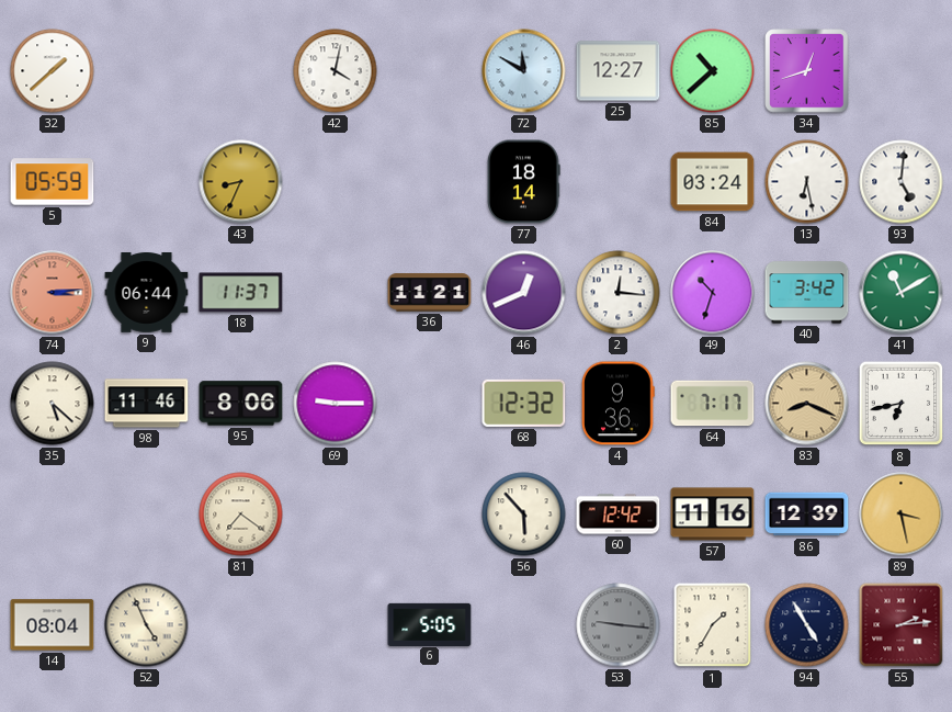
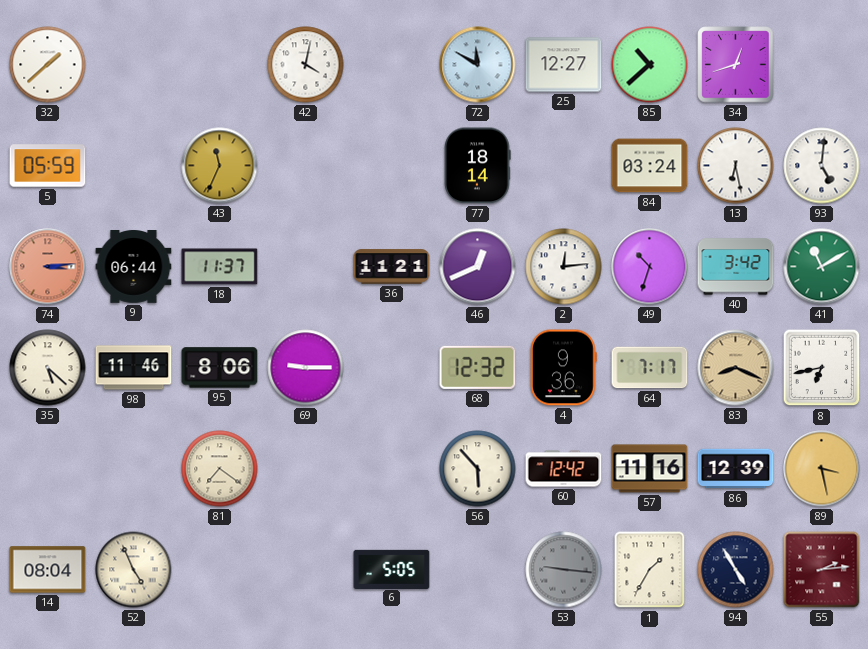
43: 8:34 -> 11:34 (220, 166)
2: 12:16 -> 12:14 (564, 267)
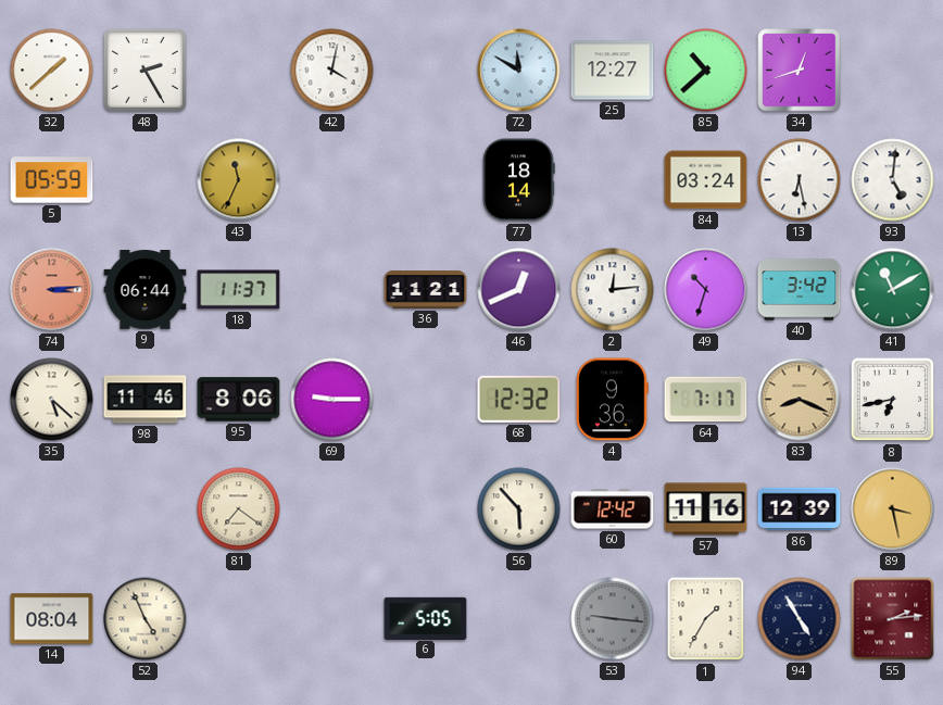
48: none -> 2:25 (144, 70)
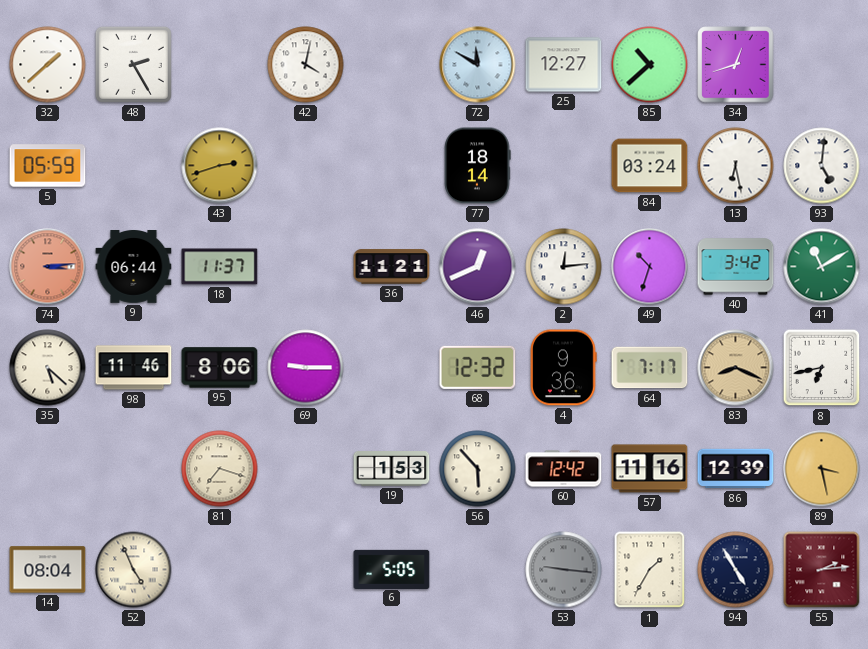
43: 11:34 -> 2:42 (220, 166)
81: 7:21 -> 7:18 (220, 469)
19: none -> 1:53 (392, 469)
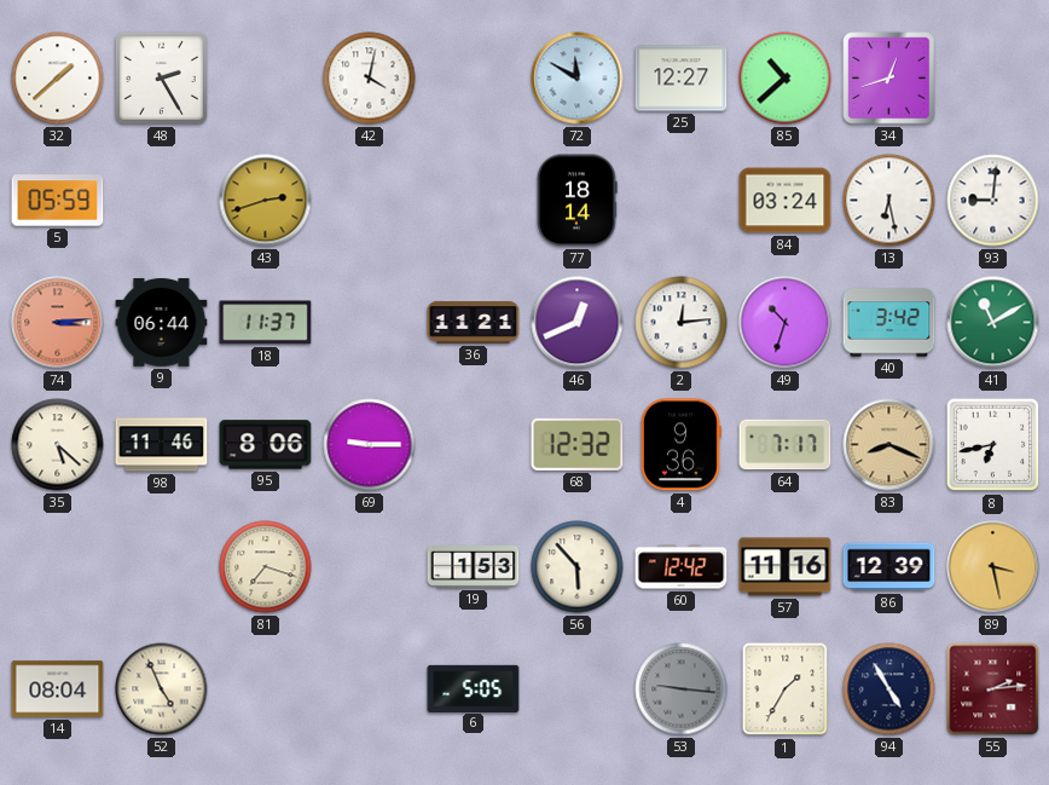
93: 5:01 -> 9:01 (993, 201)
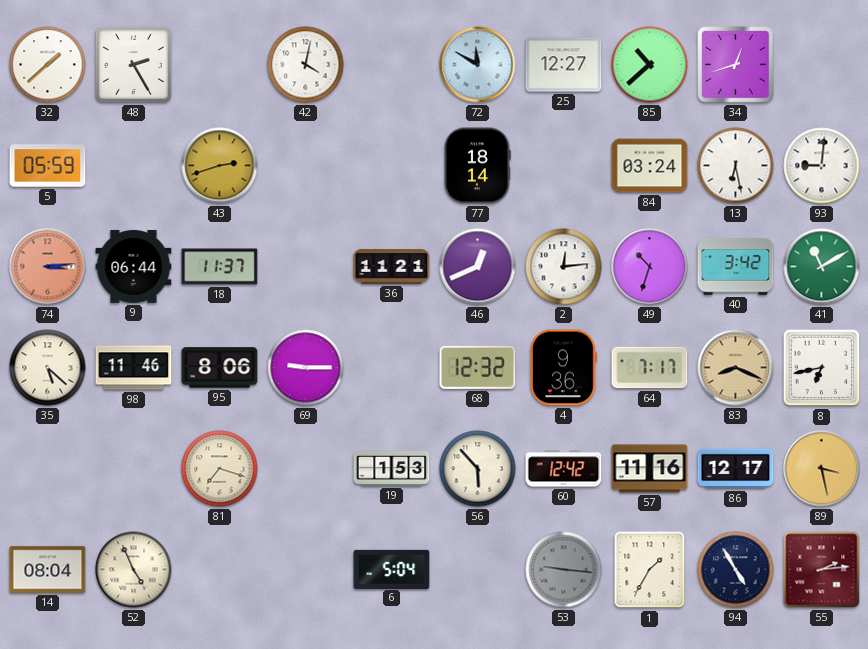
86: 12:39 -> 12:17 (736, 469)
6: 5:05 -> 5:04 (392, 569)
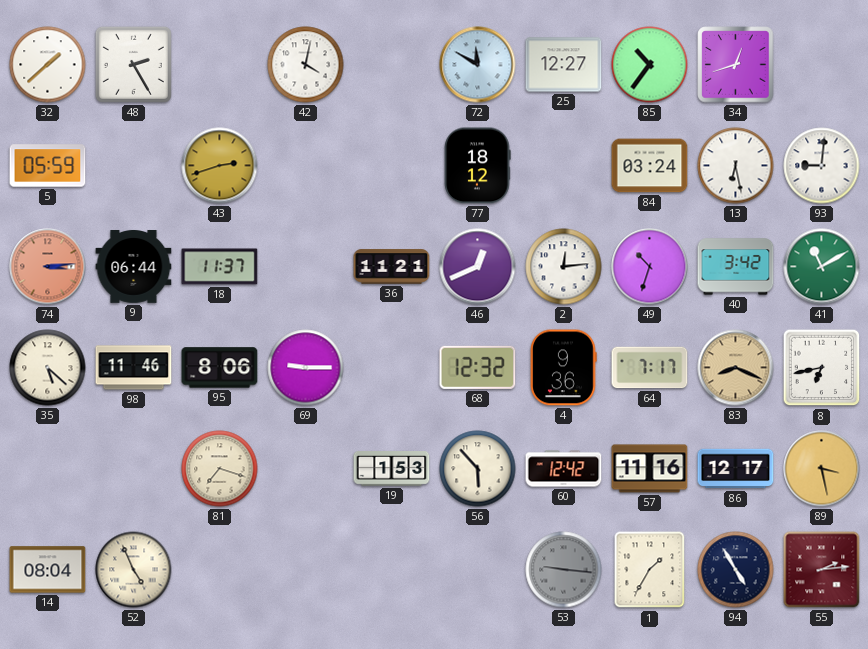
85: 10:38 -> 10:36 (650, 65)
77: 18:14 -> 18:12 (477, 166)
6: 5:04 -> none (392, 569)
